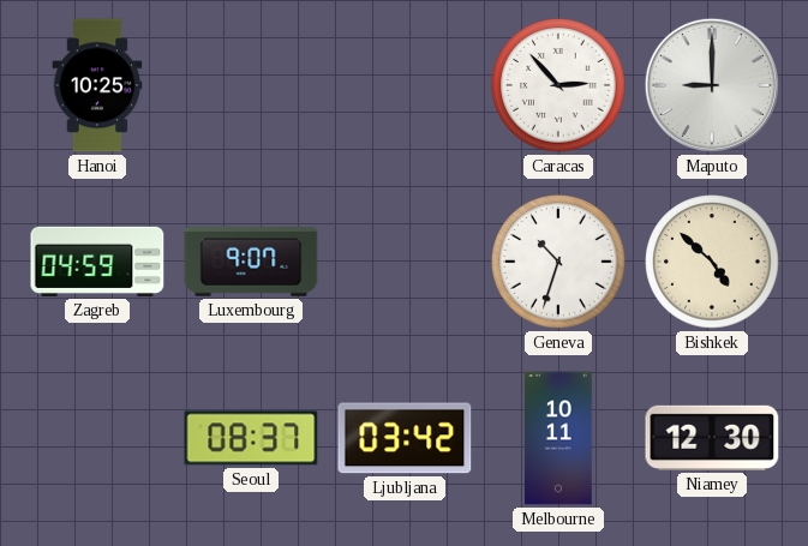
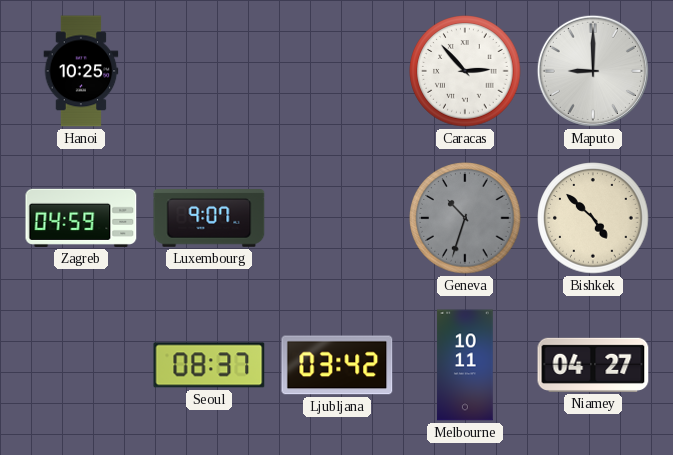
Geneva dial: white -> grey (465, 218)
Niamey: 12:30 -> 04:27 (593, 365)
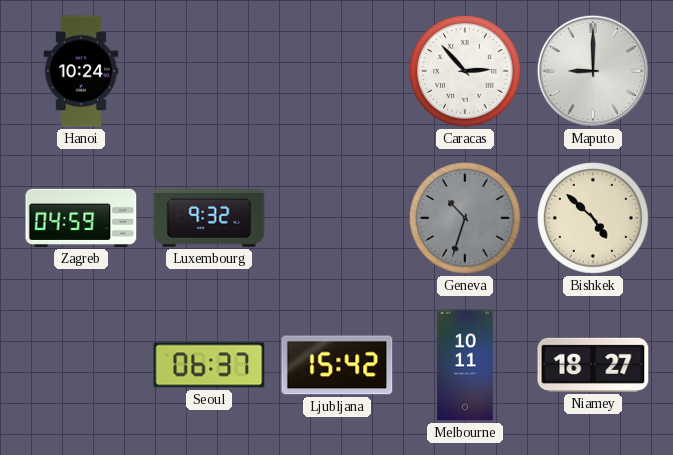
Hanoi: 10:25 -> 10:24 (81, 71)
Luxembourg: 9:07 -> 9:32 (209, 219)
Seoul: 08:37 -> 06:37 (209, 365)
Ljubljana: 03:42 -> 15:42 (337, 365)
Niamey: 04:27 -> 18:27 (593, 365)
